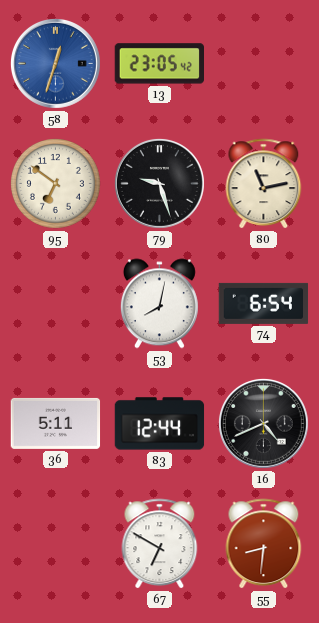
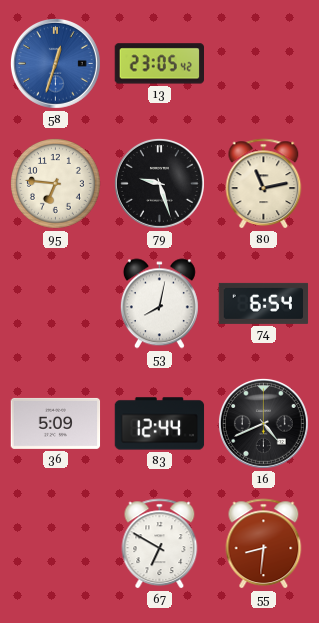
95: 6:51 -> 6:46 (56, 184)
36: 5:11 -> 5:09 (56, 423)
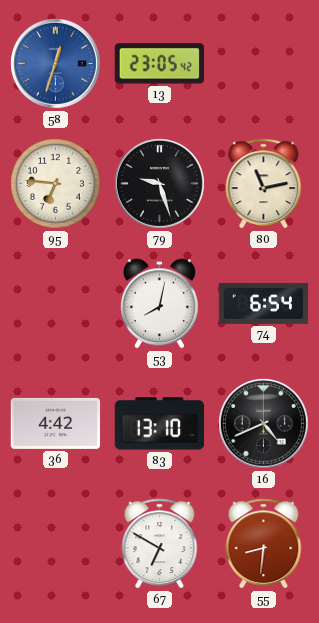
36: 5:09 -> 4:42 (56, 423)
83: 12:44 -> 13:10 (160, 424)
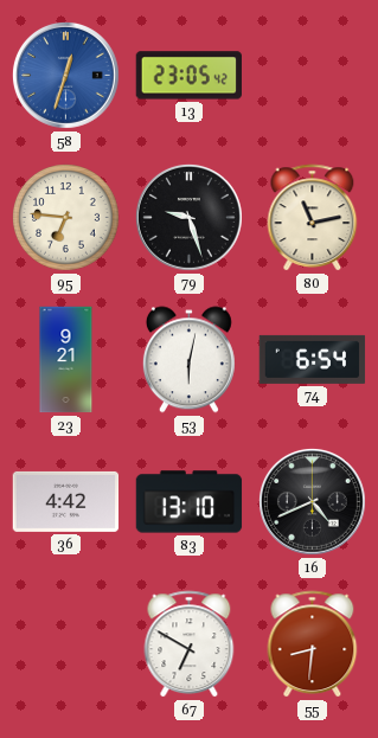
23: none -> 9:21 (66, 360)
53: 8:02 -> 6:02 (188, 360)
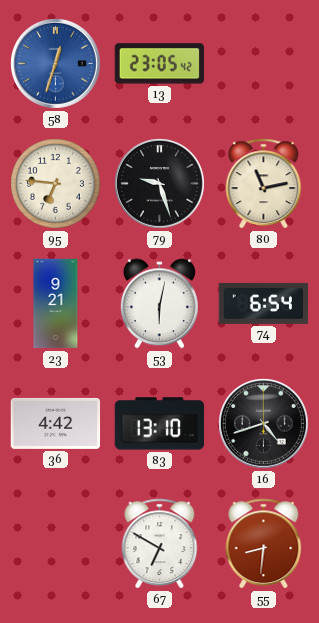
16: 4:41 -> 4:42 (264, 424)
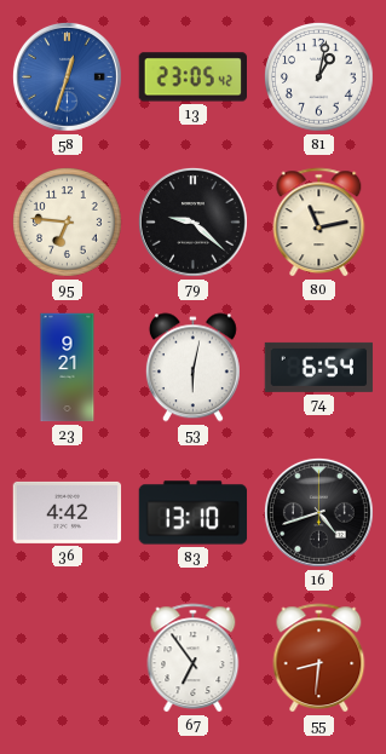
81: none -> 1:02 (319, 77)
79: 9:27 -> 9:22 (194, 223)
67: 6:50 -> 6:54 (194, 658)
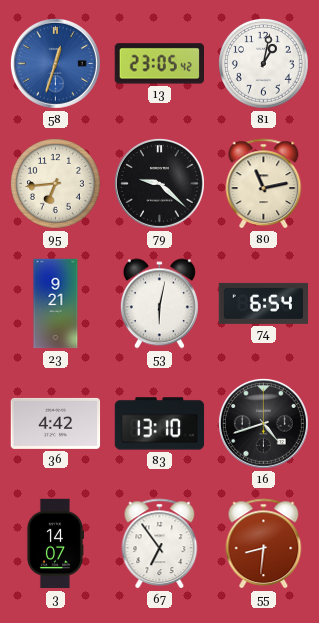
95: 6:46 -> 6:44 (56, 184)
3: none -> 14:07 (54, 544)
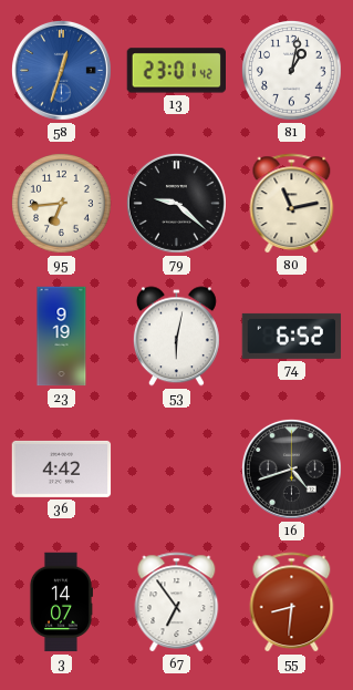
13: 23:05 -> 23:01 (176, 71)
23: 9:21 -> 9:19 (62, 337)
74: 6:54 -> 6:52 (292, 336)
83: 13:10 -> none (160, 424)
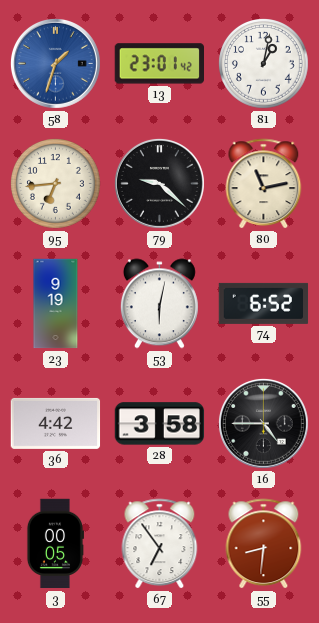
58: 12:33 -> 1:33 (56, 64)
28: none -> 3:58 (160, 424)
16: 4:42 -> 4:45 (264, 424)
3: 14:07 -> 00:05 (54, 544)
